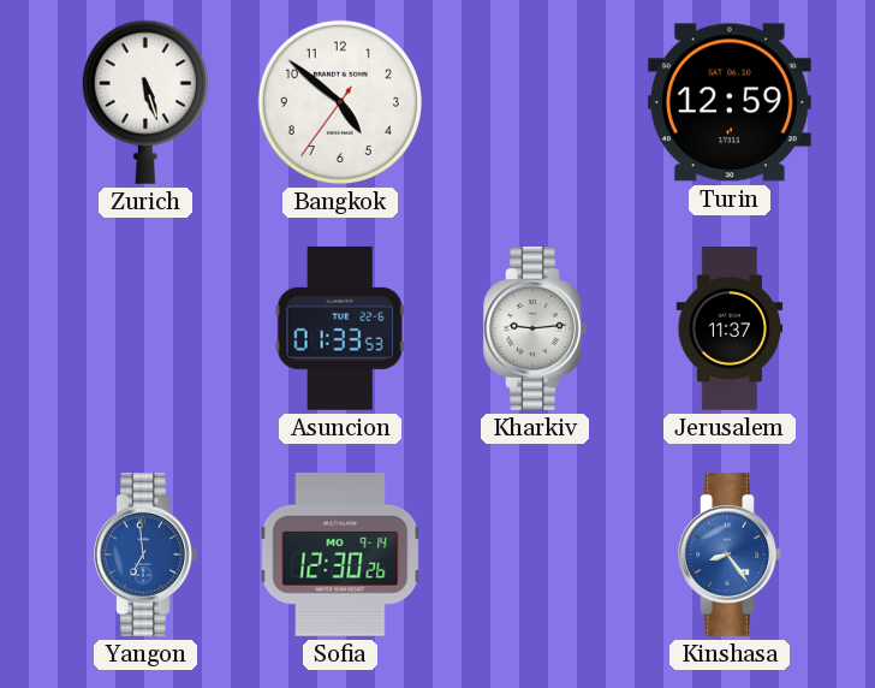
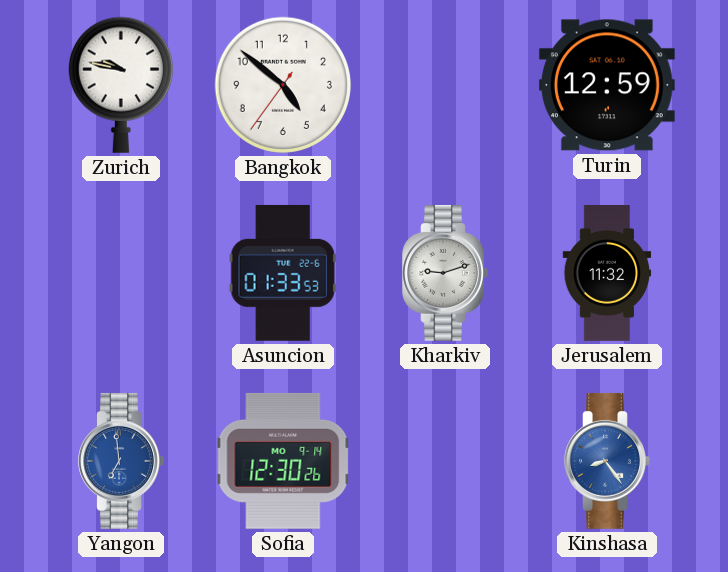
Zurich: 5:27 -> 9:47 (121, 85)
Kharkiv: 9:14 -> 9:12 (445, 273)
Jerusalem: 11:37 -> 11:32 (607, 274)
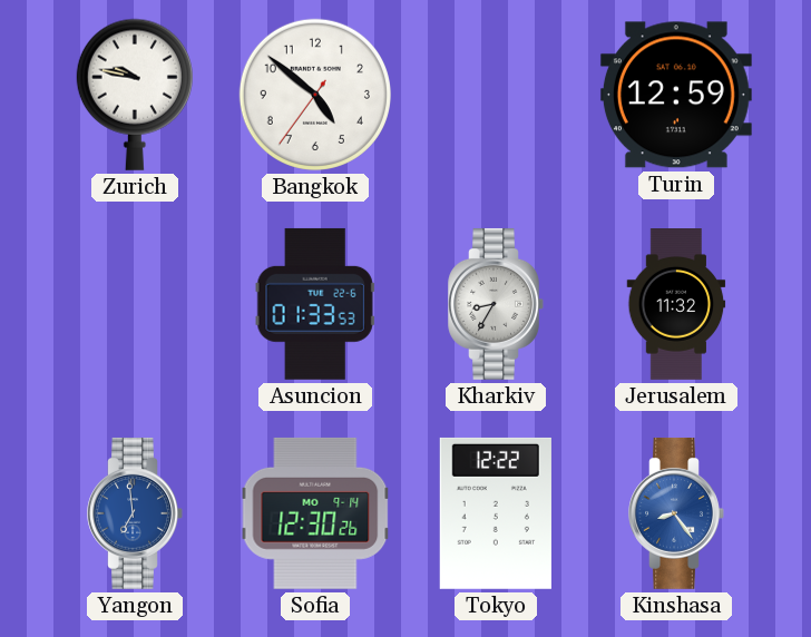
Kharkiv: 9:12 -> 8:35 (496, 304)
Tokyo: none -> 12:22 (496, 513)
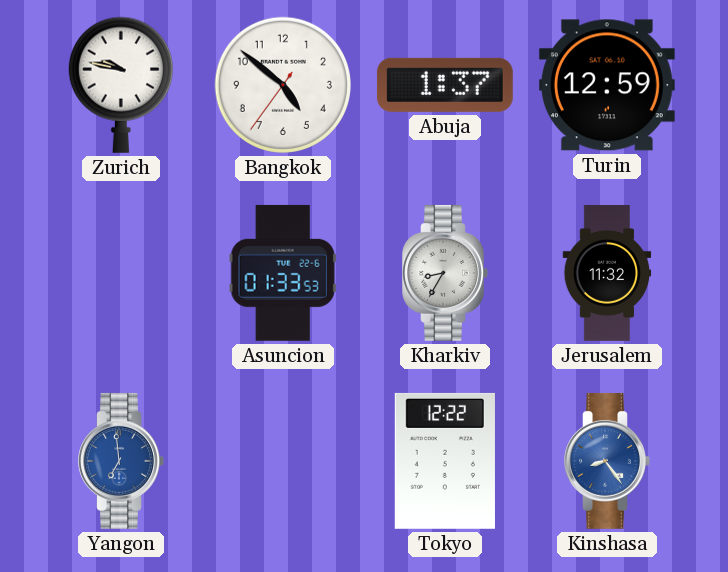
Abuja: none -> 1:37 (445, 85)
Sofia: 12:30 -> none (315, 513)
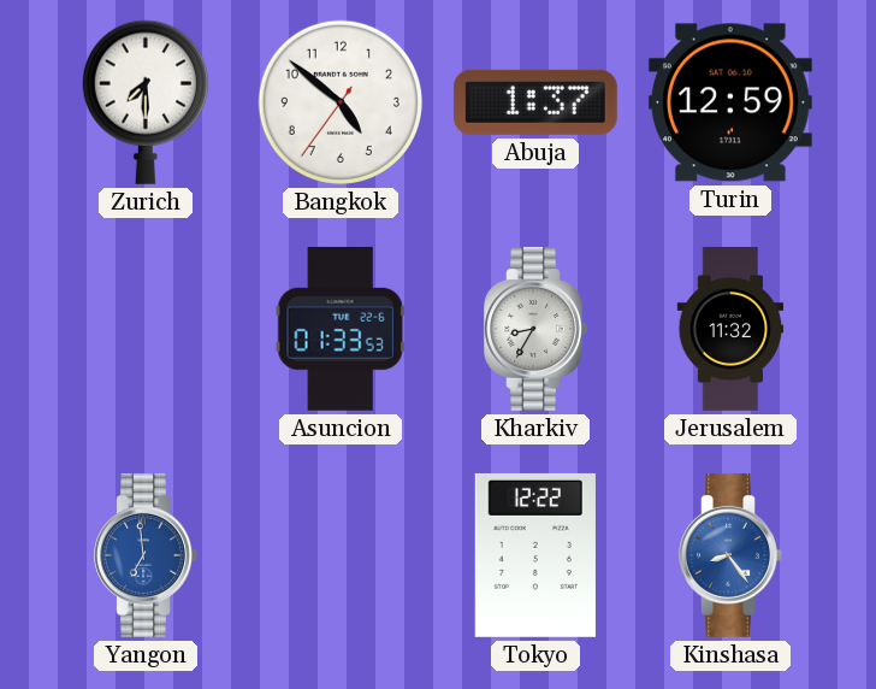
Zurich: 9:47 -> 7:30 (146, 102)
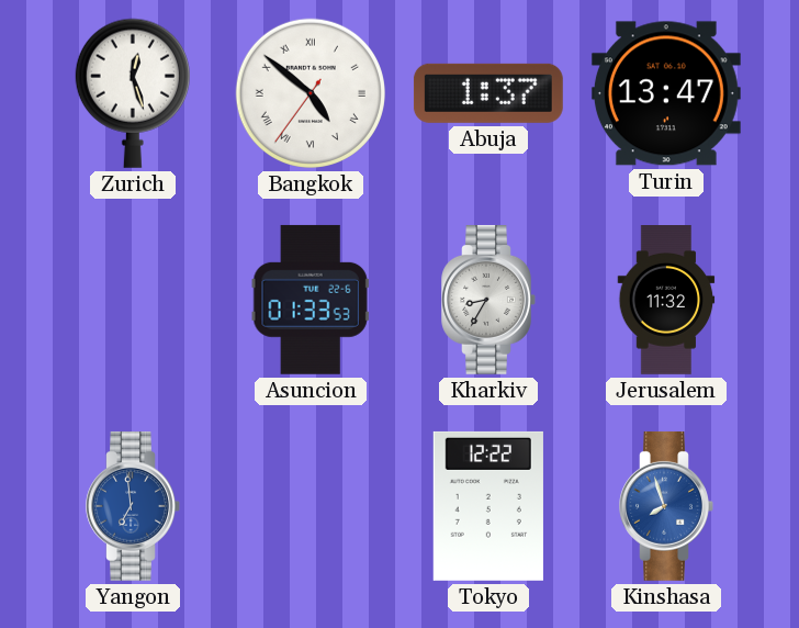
Zurich: 7:30 -> 12:27 (133, 93)
Bangkok numerals: Arabic -> Roman (311, 93)
Turin: 12:59 -> 13:47 (666, 93)
Kinshasa: 8:24 -> 7:57 (666, 506)
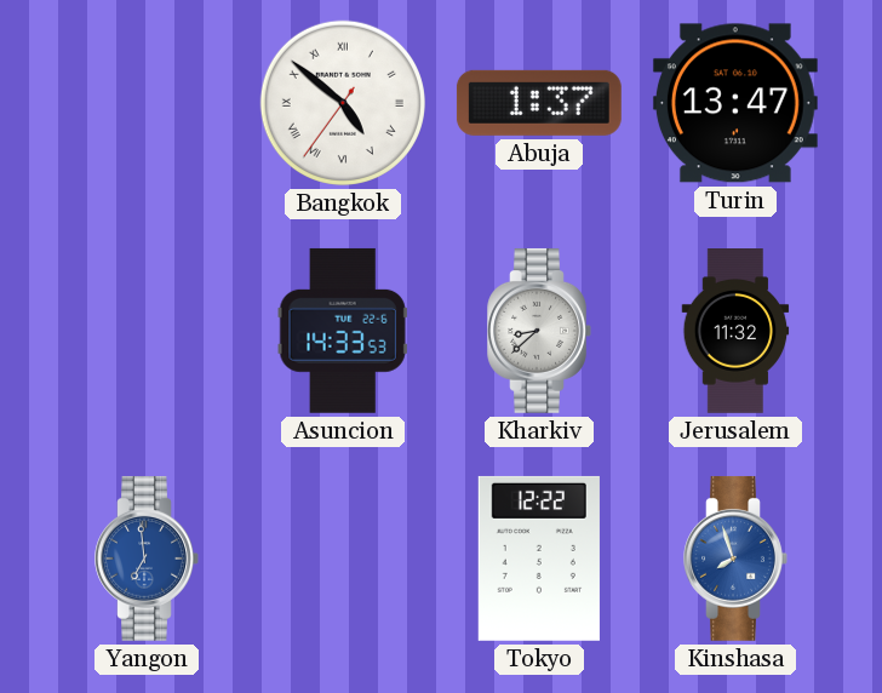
Zurich: 12:27 -> none (133, 93)
Asuncion: 01:33 -> 14:33 (343, 331)
Kharkiv: 8:35 -> 8:38 (539, 331)
